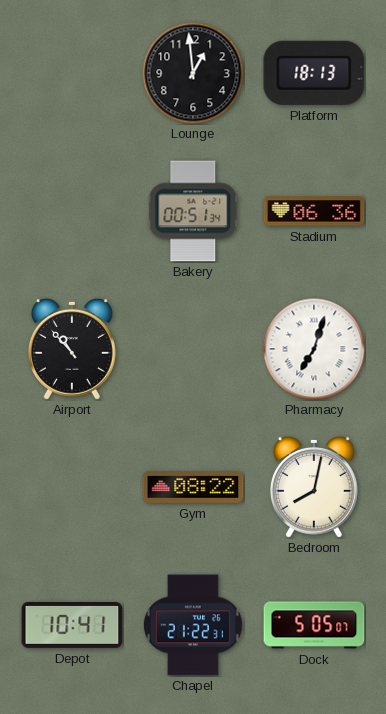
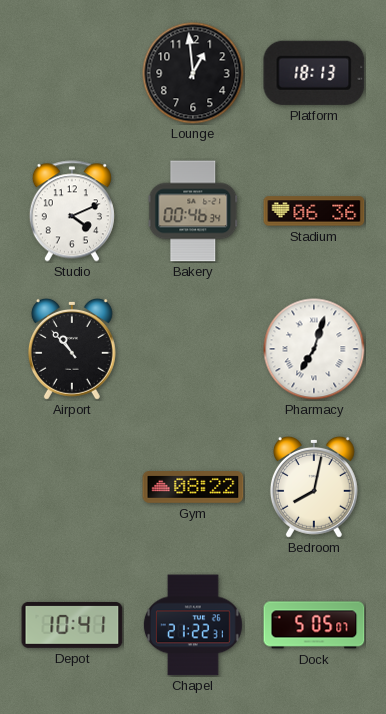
Studio: none -> 4:11 (72, 211)
Bakery: 00:51 -> 00:46 (193, 211)
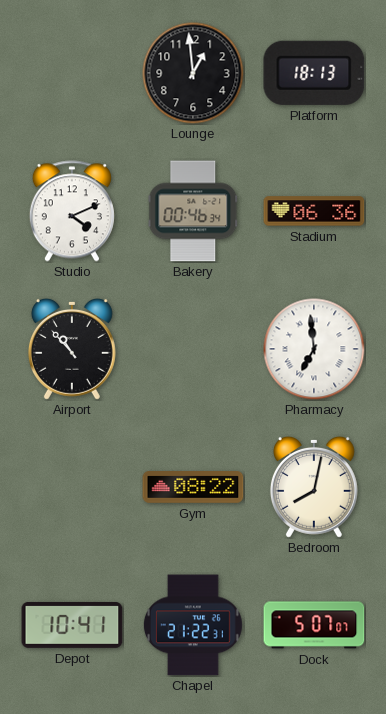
Pharmacy: 7:03 -> 6:59 (314, 349)
Dock: 5:05 -> 5:07 (314, 625)
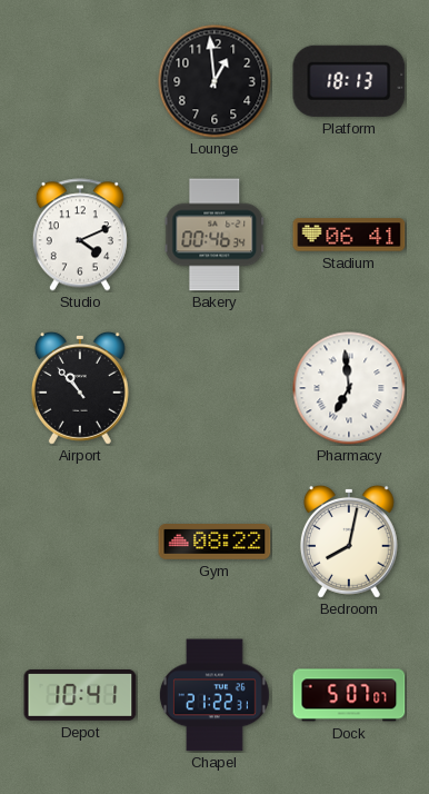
Stadium: 06:36 -> 06:41 (349, 235)
